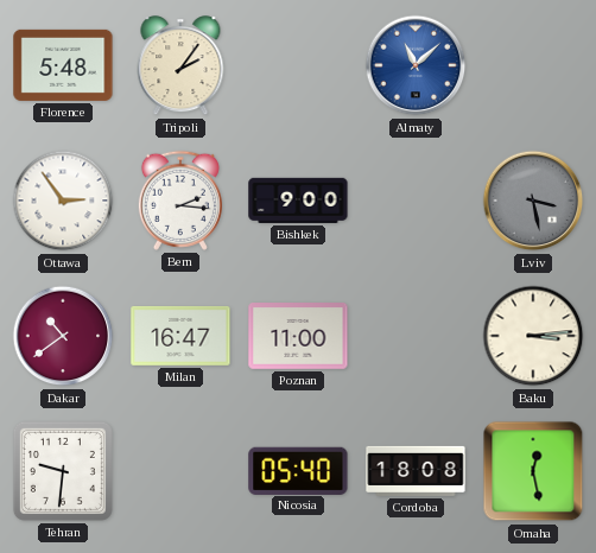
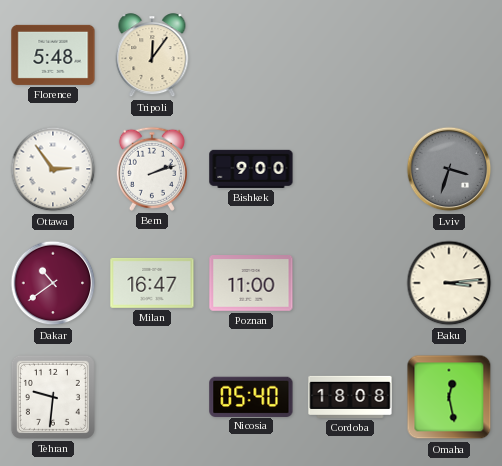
Tripoli: 2:06 -> 12:06 (152, 56)
Almaty: 11:08 -> none (416, 65)
Bern: 2:16 -> 2:12 (152, 169)
Lviv: 3:28 -> 3:33 (449, 169)
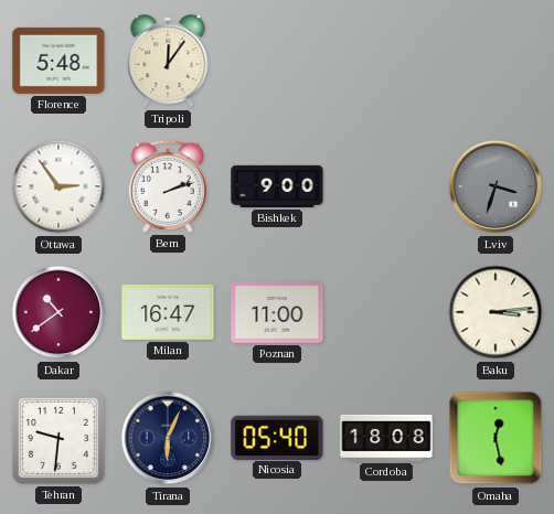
Tirana: none -> 6:04 (168, 438)
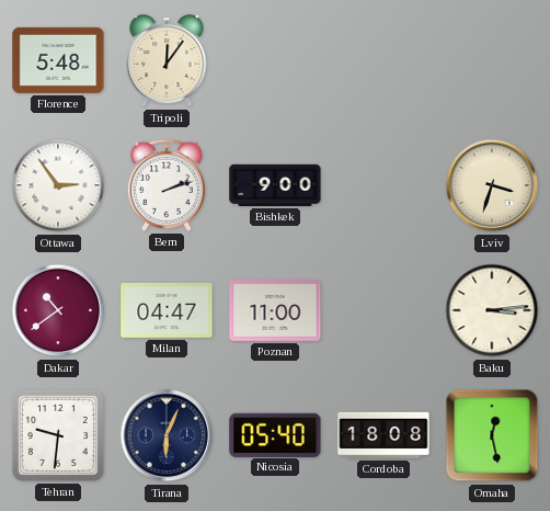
Lviv dial: grey -> cream (492, 185)
Milan: 16:47 -> 04:47 (167, 310)
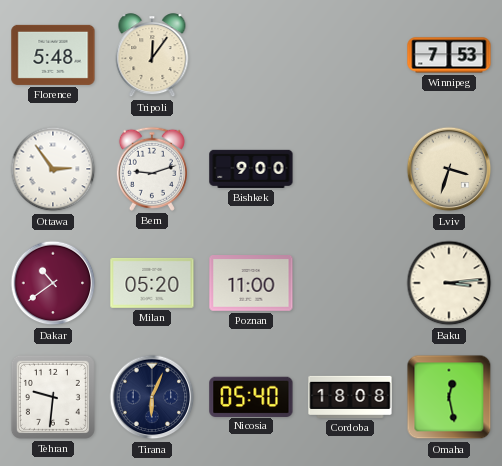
Winnipeg: none -> 7:53 (449, 55)
Bern: 2:12 -> 9:12 (152, 169)
Milan: 04:47 -> 05:20 (152, 283)
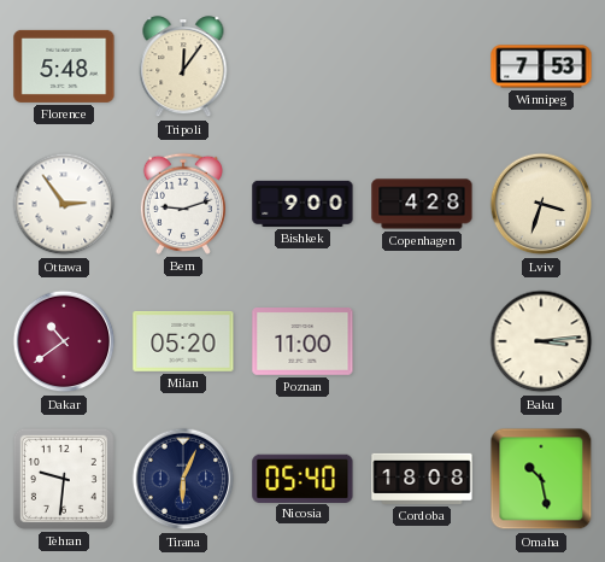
Copenhagen: none -> 4:28 (422, 204)
Omaha: 12:28 -> 10:28 (541, 479)
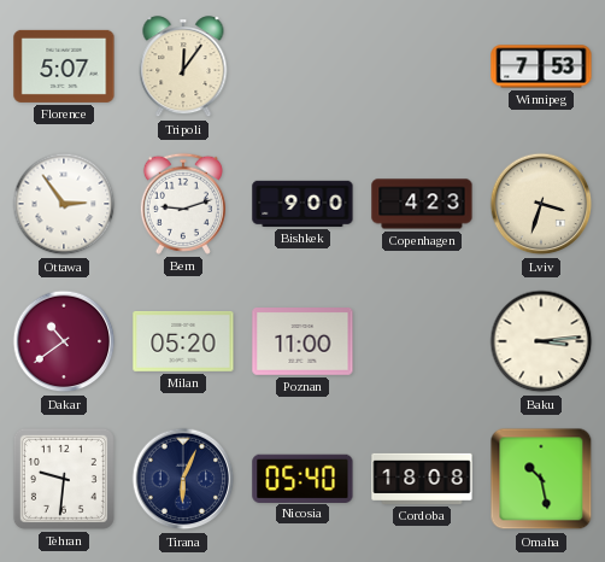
Florence: 5:48 -> 5:07 (64, 66)
Copenhagen: 4:28 -> 4:23 (422, 204)
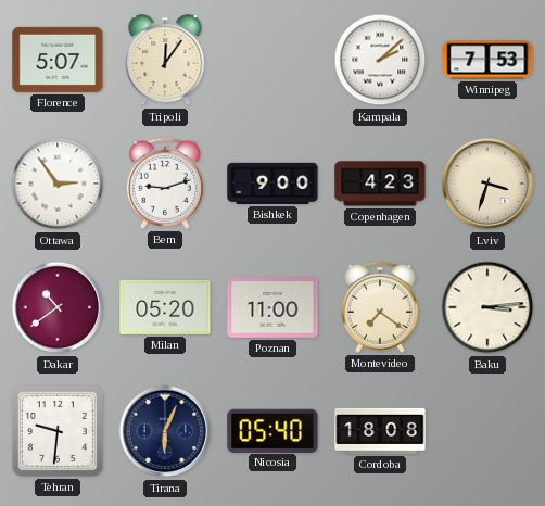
Kampala: none -> 2:08 (380, 60)
Montevideo: none -> 7:21 (380, 307)
Omaha: 10:28 -> none (541, 479)
